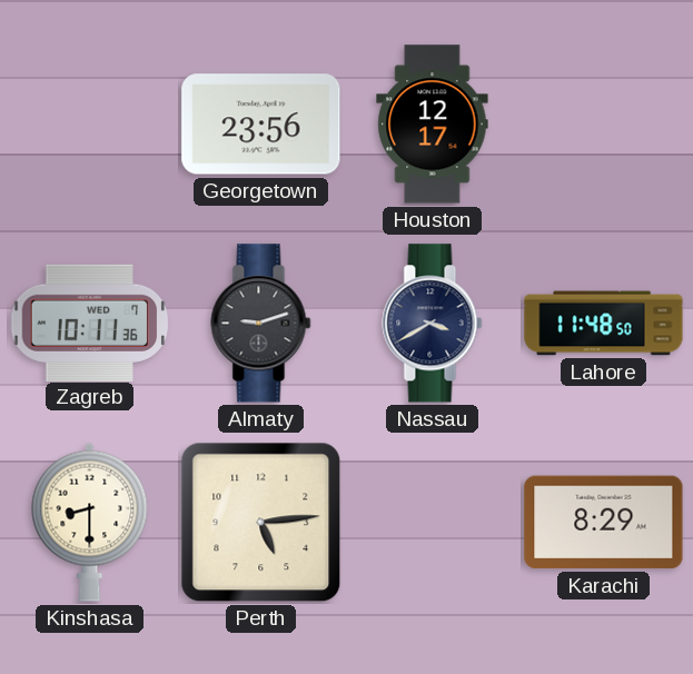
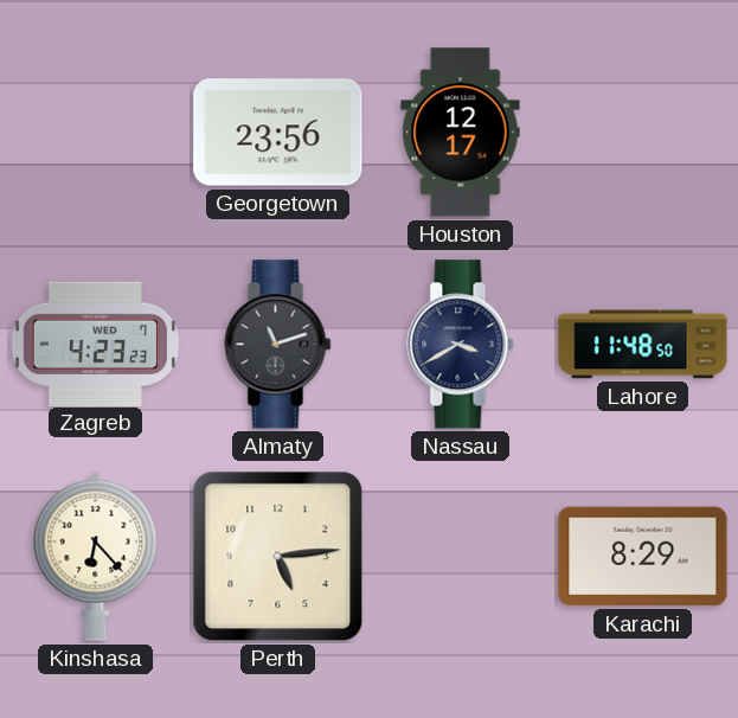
Zagreb: 10:11 -> 4:23 (96, 344)
Almaty: 9:12 -> 11:12 (278, 345)
Kinshasa: 8:30 -> 6:23 (96, 556)
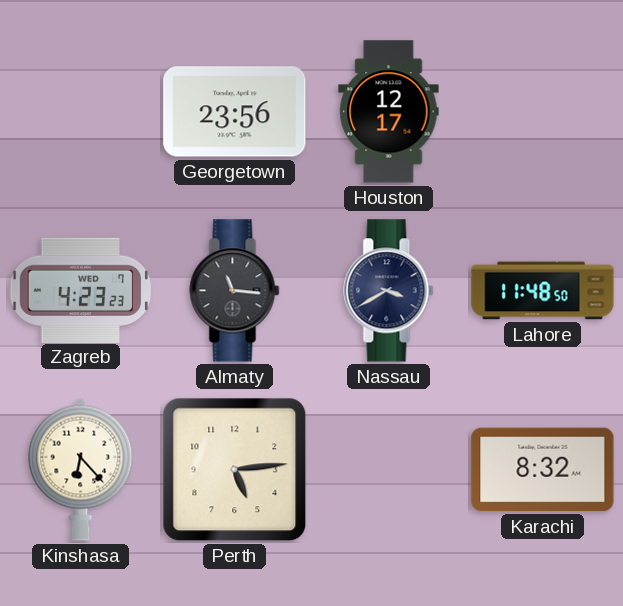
Almaty: 11:12 -> 11:16 (235, 291)
Karachi: 8:29 -> 8:32 (543, 470)
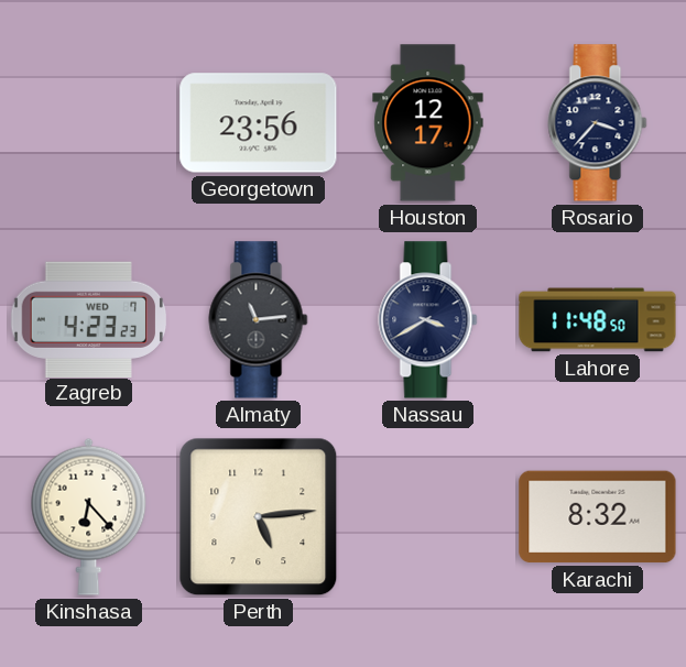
Rosario: none -> 3:37 (598, 123)
Almaty: 11:16 -> 11:14 (259, 320)
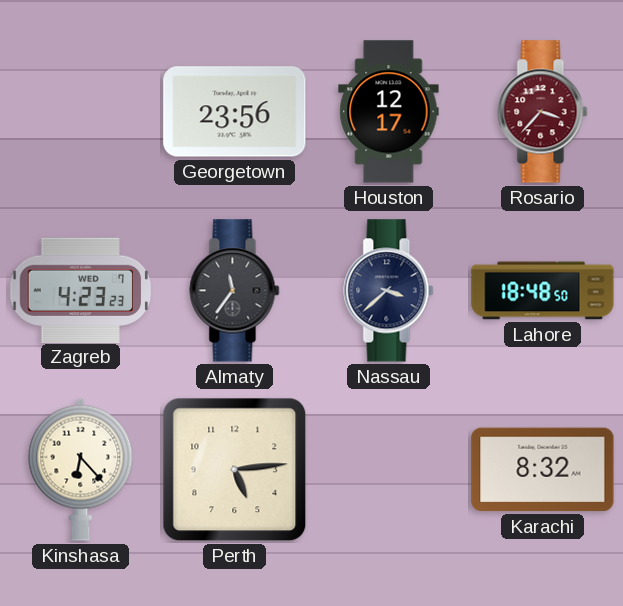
Rosario dial: navy -> burgundy (543, 112)
Almaty: 11:14 -> 11:36 (235, 291)
Nassau: 3:40 -> 3:38 (389, 291)
Lahore: 11:48 -> 18:48 (543, 291)
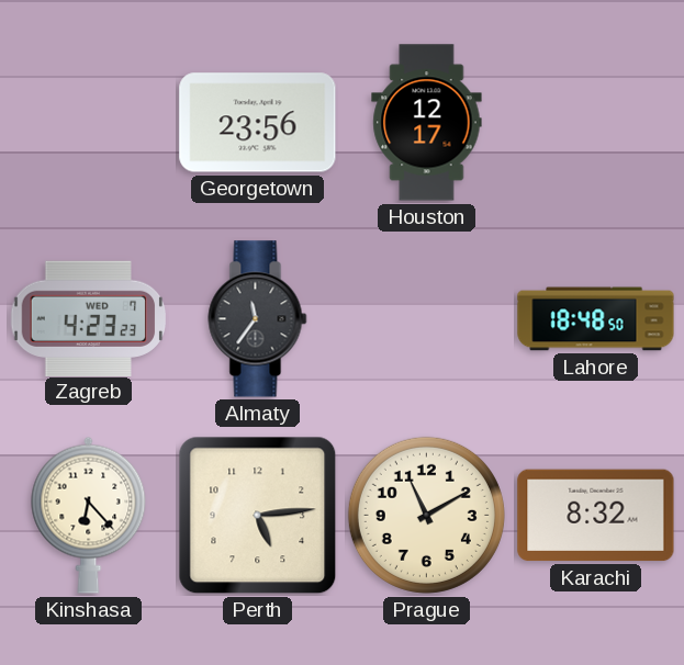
Rosario: 3:37 -> none (543, 112)
Nassau: 3:38 -> none (389, 291)
Prague: none -> 11:10 (426, 515)
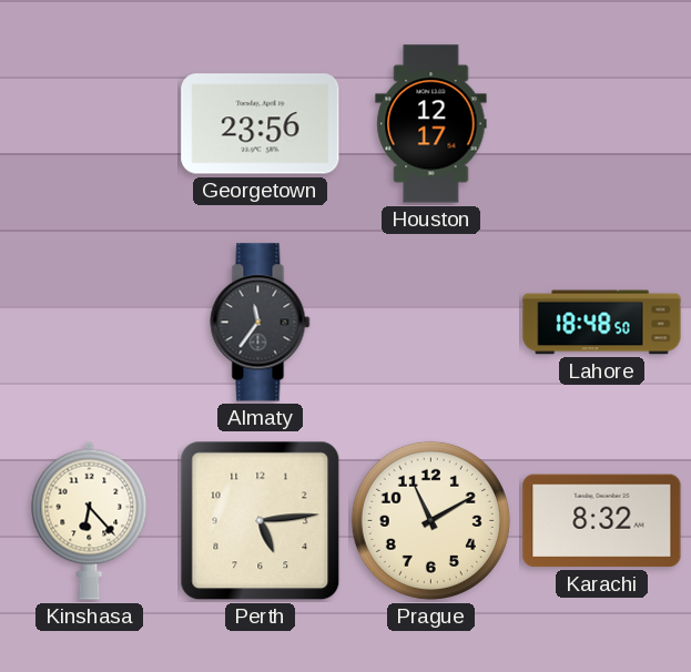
Zagreb: 4:23 -> none (89, 318)
